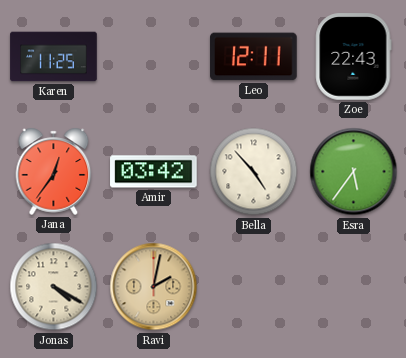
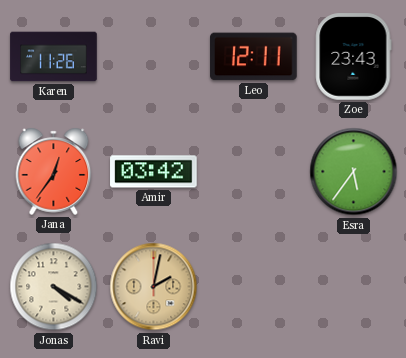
Karen: 11:25 -> 11:26 (54, 57)
Zoe: 22:43 -> 23:43 (354, 57)
Bella: 4:53 -> none (254, 172)
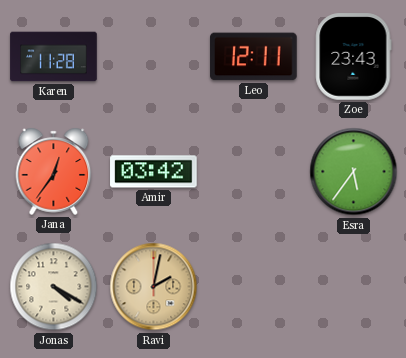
Karen: 11:26 -> 11:28 (54, 57)
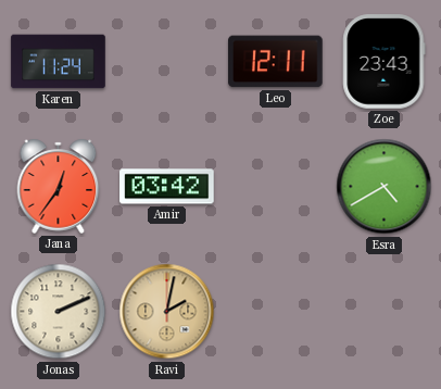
Karen: 11:28 -> 11:24 (59, 62)
Esra: 5:36 -> 4:40 (385, 187)
Jonas: 4:20 -> 2:11 (59, 312)
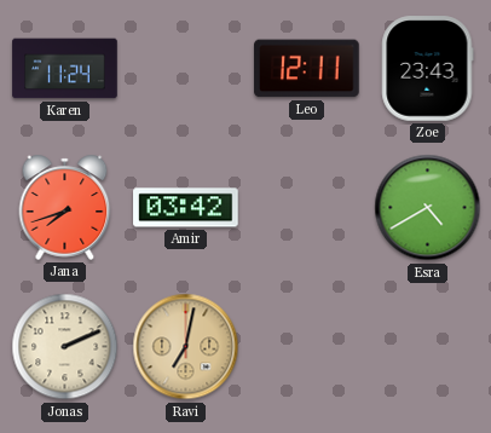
Jana: 12:36 -> 7:42 (65, 207)
Ravi: 2:02 -> 7:02 (186, 347)
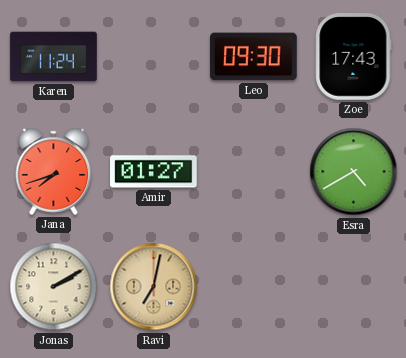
Leo: 12:11 -> 09:30 (254, 57)
Zoe: 23:43 -> 17:43 (354, 57)
Amir: 03:42 -> 01:27 (154, 172)
Jonas: 2:11 -> 2:10 (54, 287)
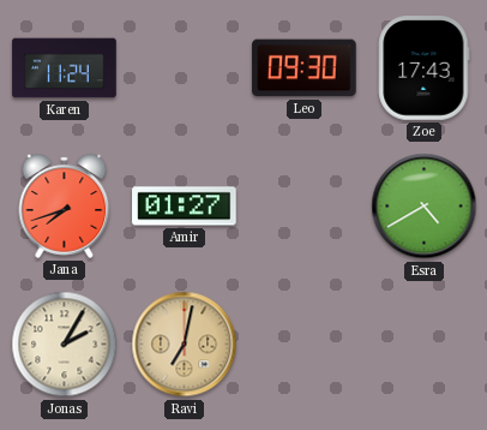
Jonas: 2:10 -> 2:05 (65, 345)
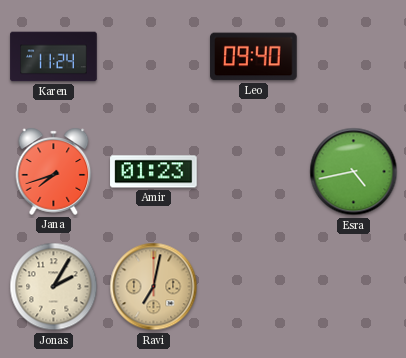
Leo: 09:30 -> 09:40 (254, 57)
Zoe: 17:43 -> none (425, 68)
Amir: 01:27 -> 01:23 (154, 172)
Esra: 4:40 -> 4:43 (354, 172)
